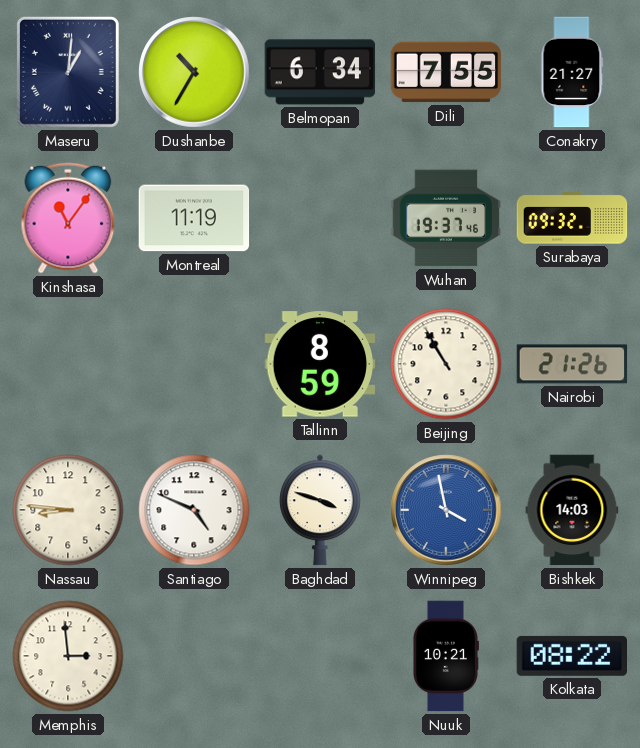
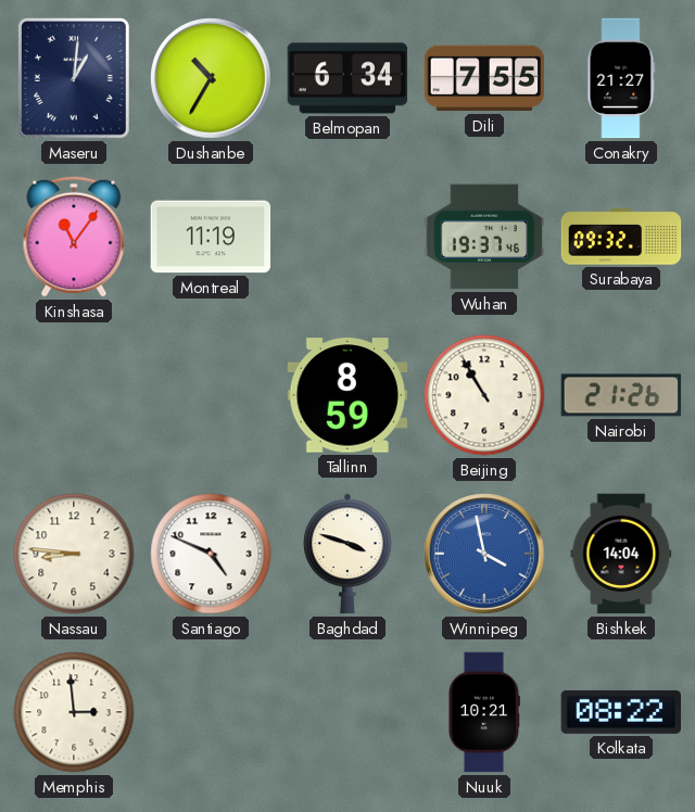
Bishkek: 14:03 -> 14:04 (621, 554)
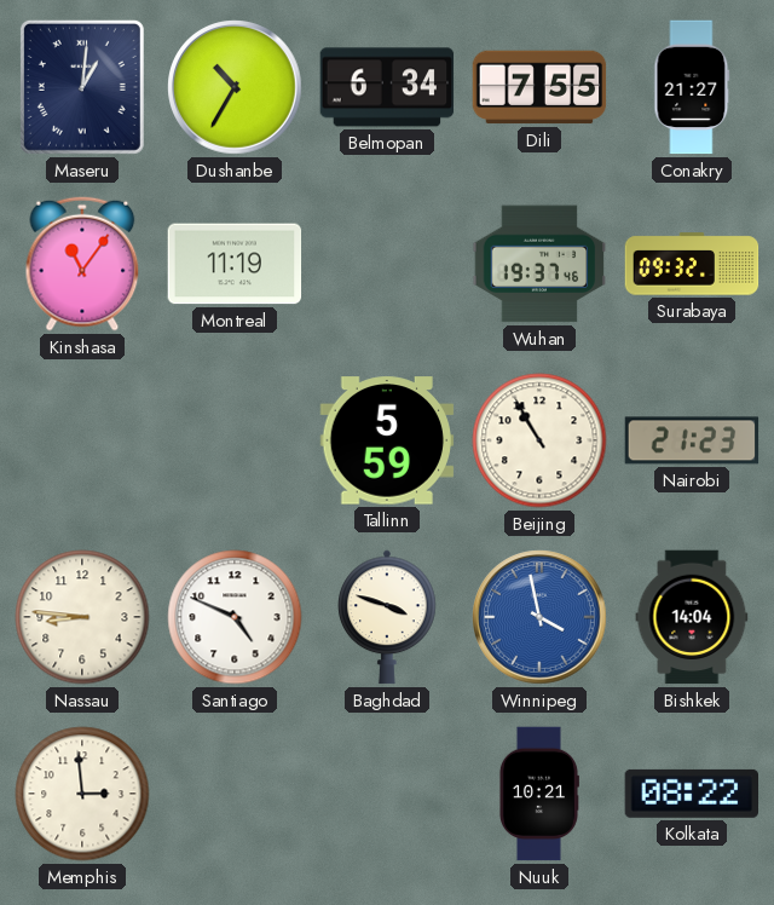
Tallinn: 8:59 -> 5:59 (387, 440)
Nairobi: 21:26 -> 21:23 (692, 440)
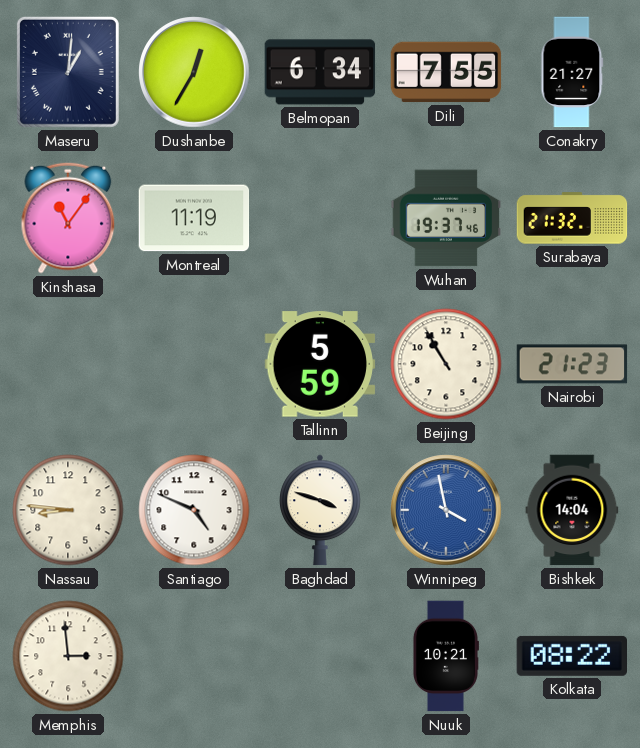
Dushanbe: 10:35 -> 12:35 (194, 72)
Surabaya: 09:32 -> 21:32 (572, 218)
